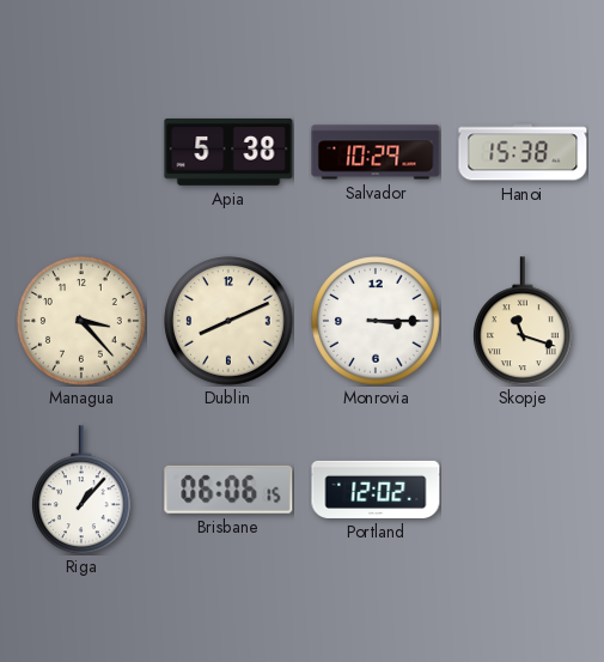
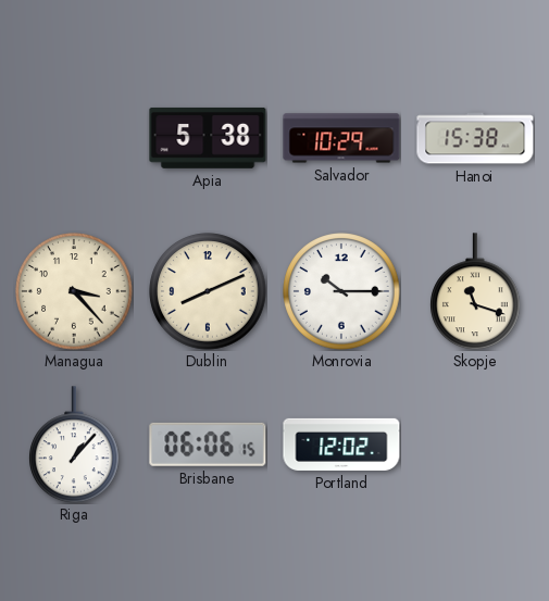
Monrovia: 3:15 -> 10:15 (341, 291)
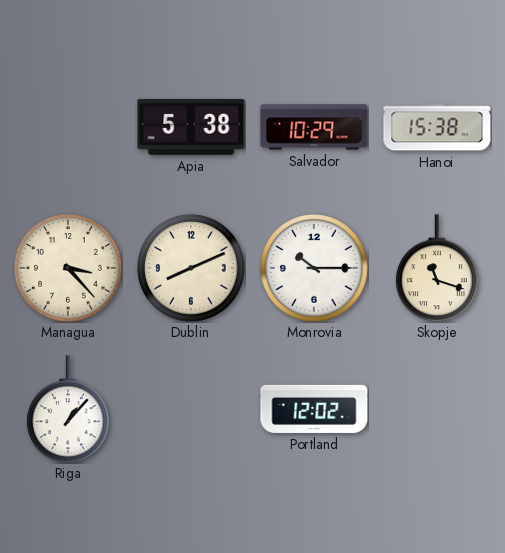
Brisbane: 06:06 -> none (208, 445)
